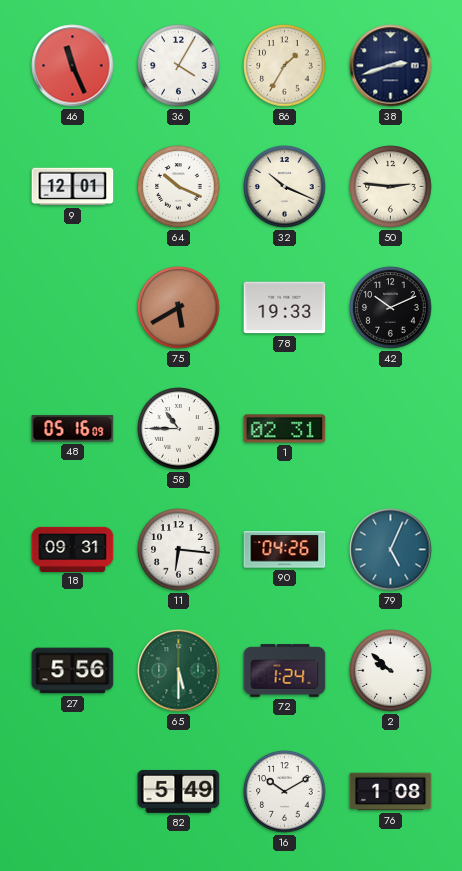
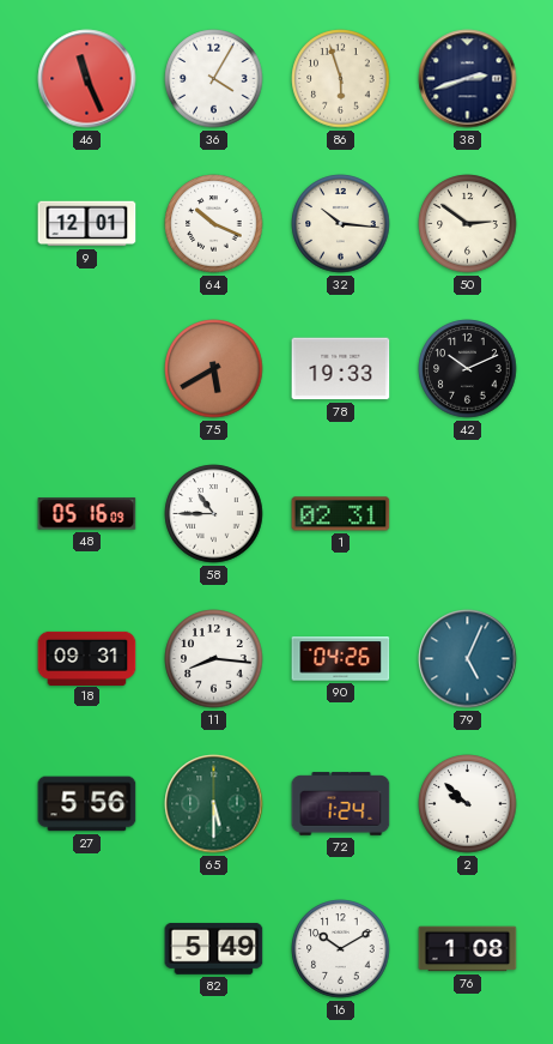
86: 1:35 -> 5:57 (341, 79)
32: 10:19 -> 10:16 (341, 224)
50: 2:46 -> 2:51 (468, 224)
11: 6:16 -> 8:16 (214, 659)
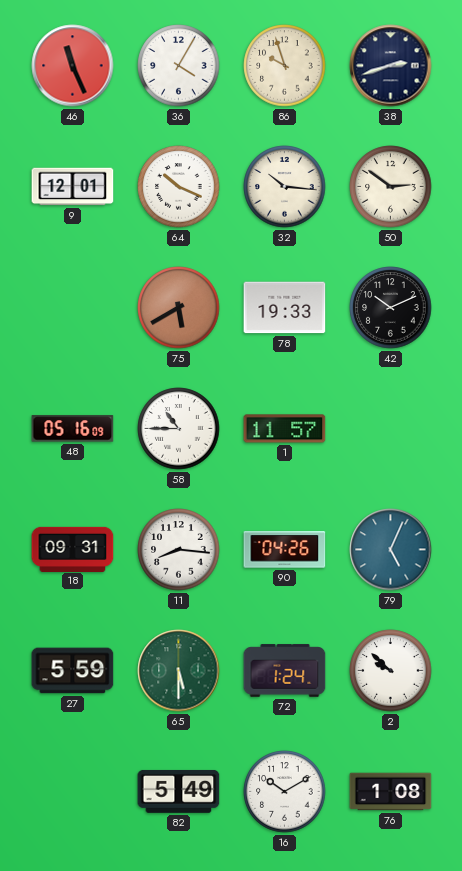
86: 5:57 -> 9:57 (285, 66)
1: 02:31 -> 11:57 (285, 429)
27: 5:56 -> 5:59 (73, 671)
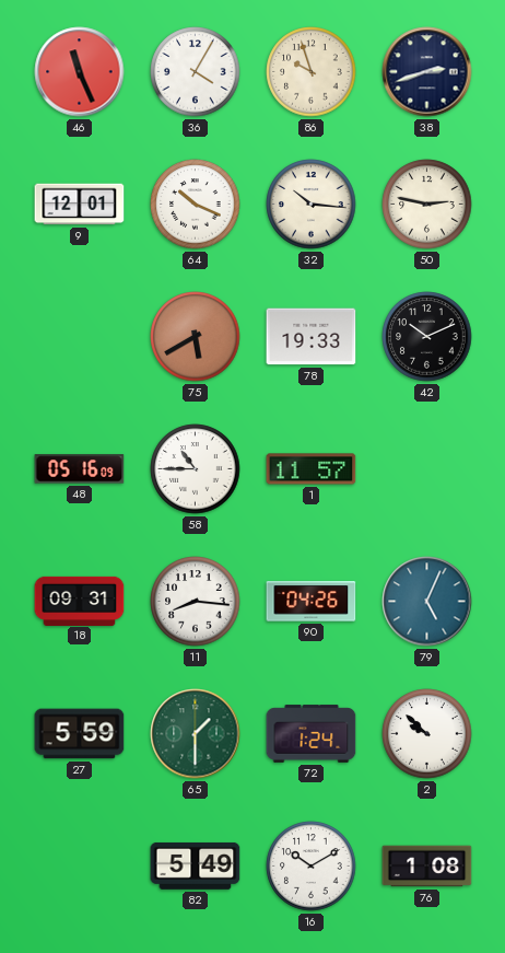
50: 2:51 -> 2:47 (427, 205)
65: 5:30 -> 1:30 (196, 734)
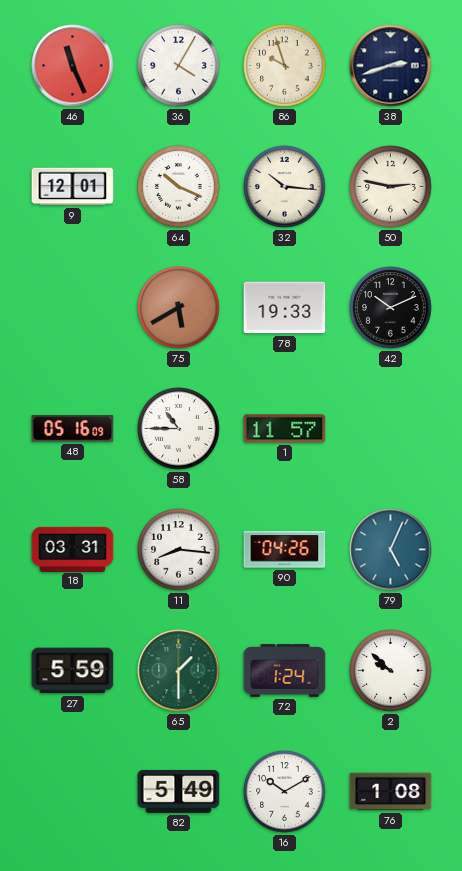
18: 09:31 -> 03:31 (73, 549)
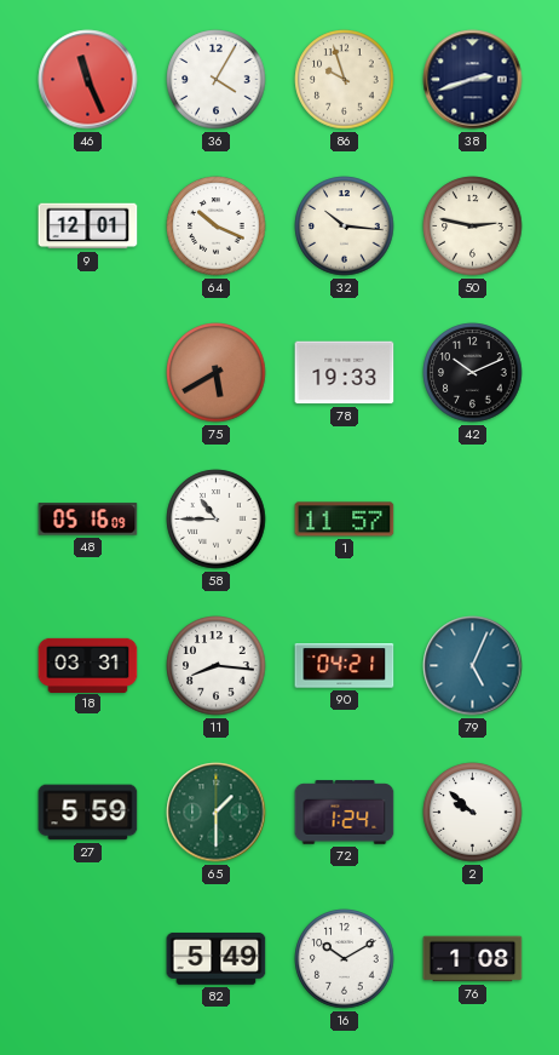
90: 04:26 -> 04:21 (345, 666)
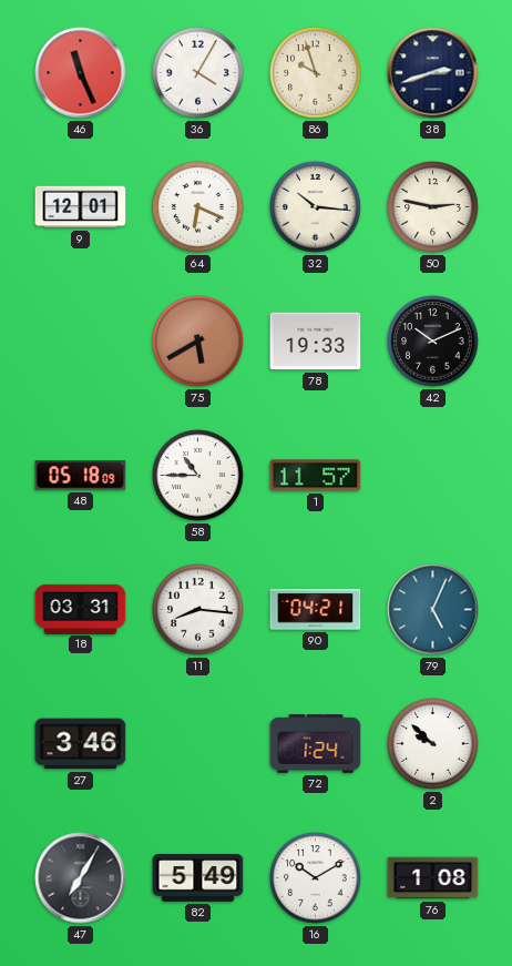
64: 10:19 -> 6:19 (198, 207)
48: 05:16 -> 05:18 (81, 476)
27: 5:59 -> 3:46 (81, 744)
65: 1:30 -> none (217, 813)
47: none -> 7:05 (81, 878)
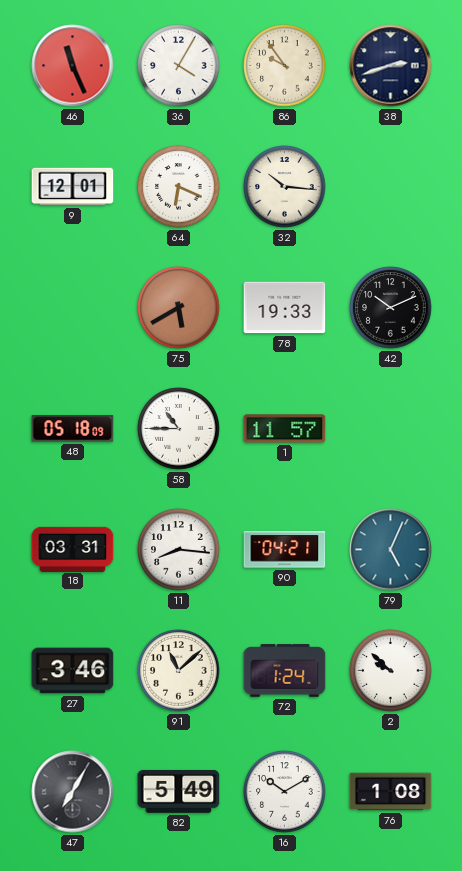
86: 9:57 -> 9:54 (285, 66)
50: 2:47 -> none (433, 207)
91: none -> 11:08 (179, 671)
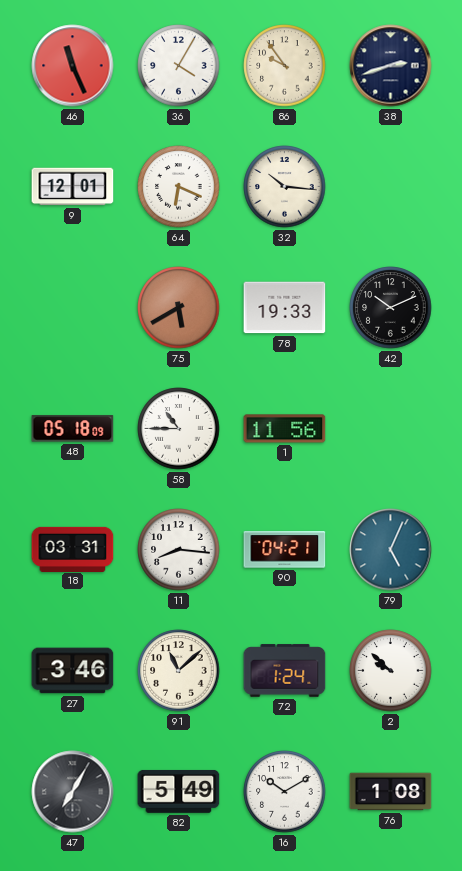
1: 11:57 -> 11:56 (285, 429)
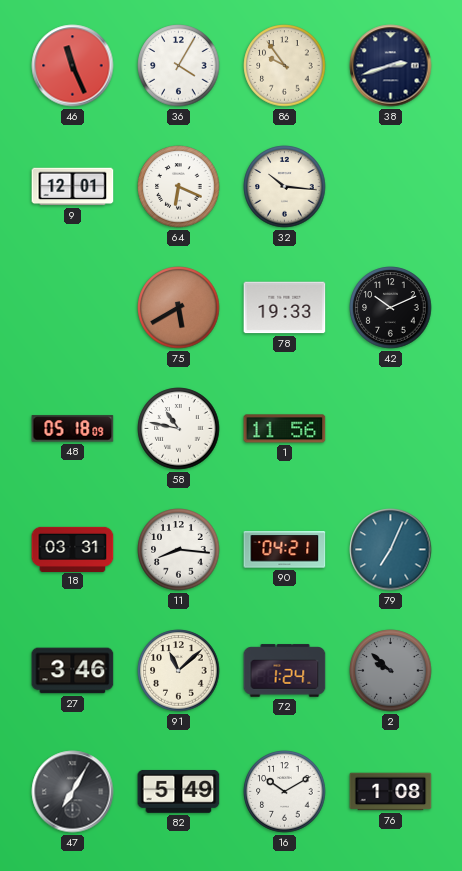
58: 10:45 -> 10:47 (179, 429)
79: 5:04 -> 7:04 (391, 550)
2 dial: white -> grey (391, 671)
